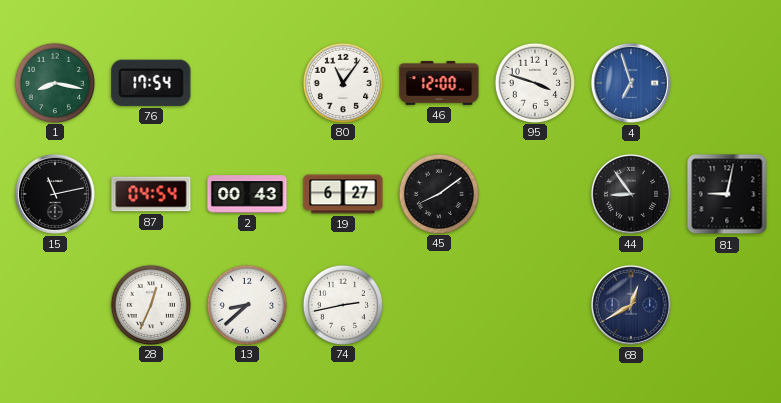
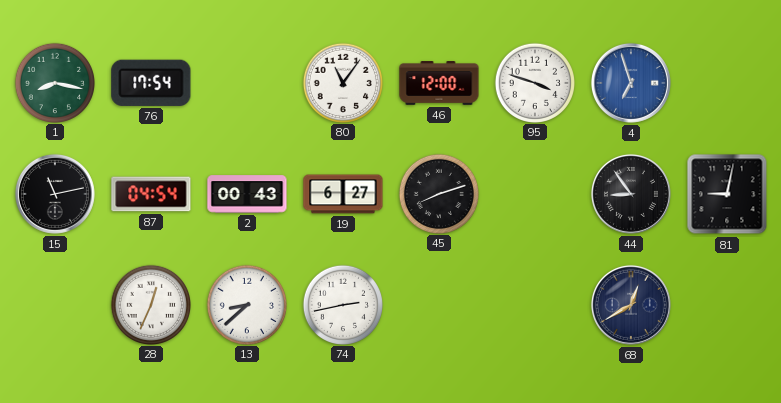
45: 8:09 -> 8:12 (438, 193)
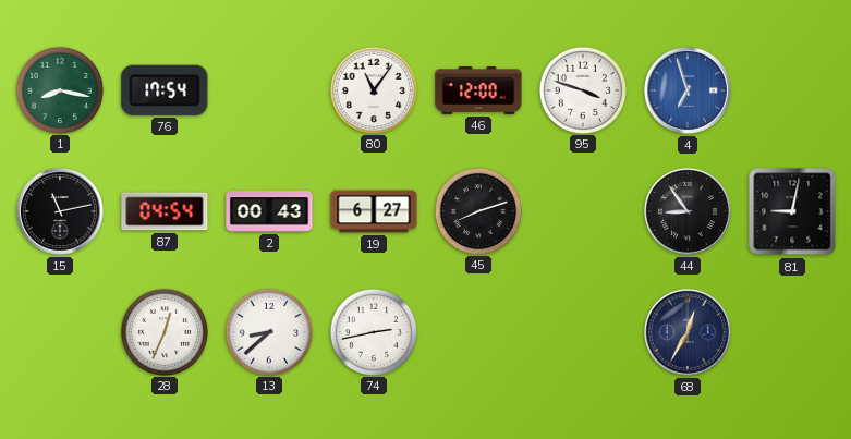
68: 12:40 -> 12:35 (688, 332)
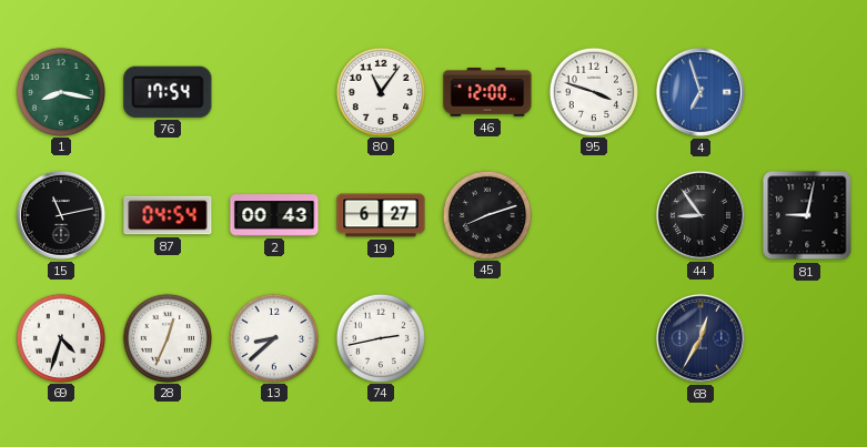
69: none -> 4:33 (60, 337)
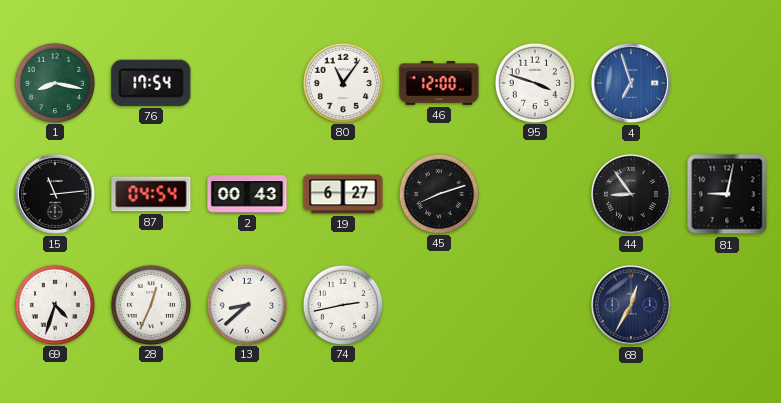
15: 11:13 -> 11:14 (55, 194)
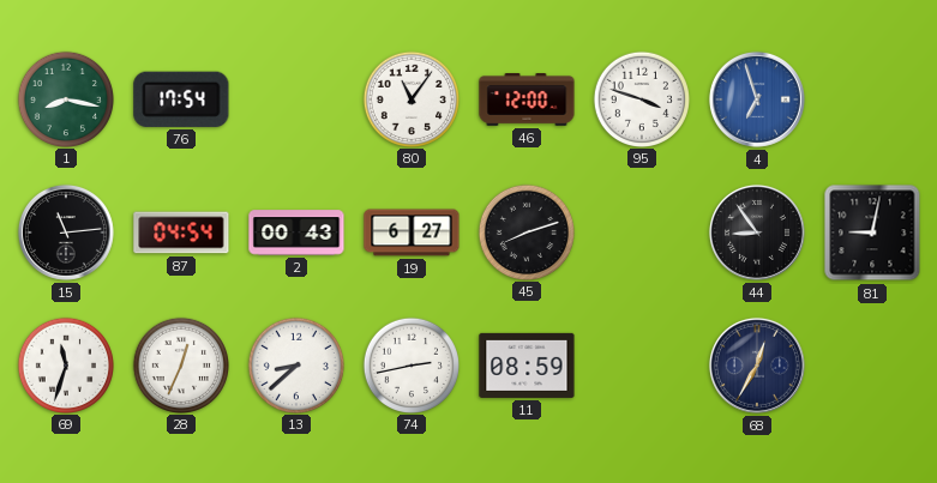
69: 4:33 -> 11:33 (65, 364)
11: none -> 08:59 (527, 366)
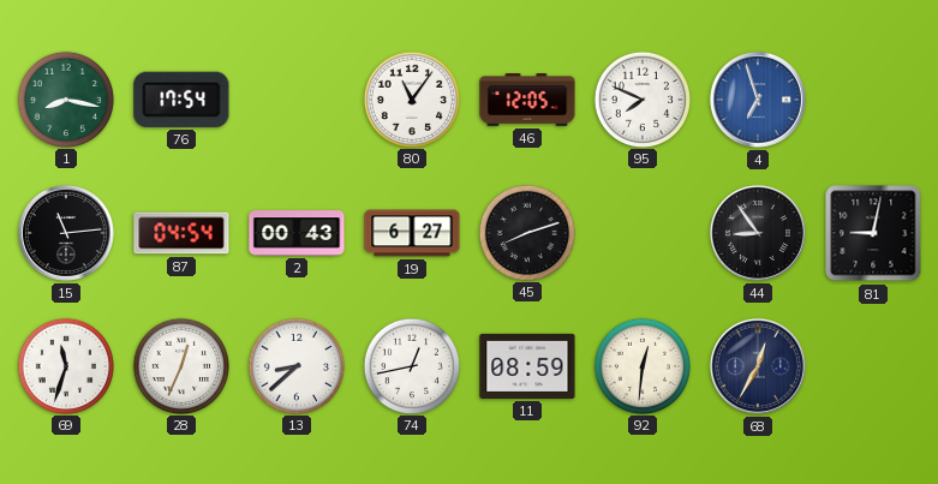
46: 12:00 -> 12:05 (527, 100)
95: 3:48 -> 7:49 (641, 98)
74: 2:43 -> 12:43 (411, 365)
92: none -> 12:31 (641, 365)
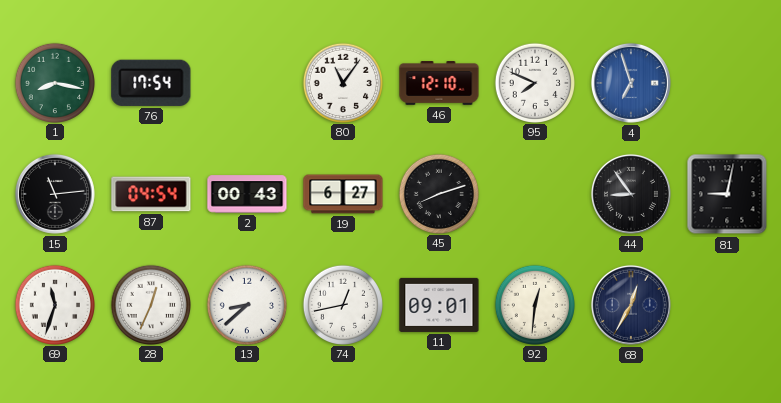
46: 12:05 -> 12:10 (439, 83)
11: 08:59 -> 09:01 (439, 305)
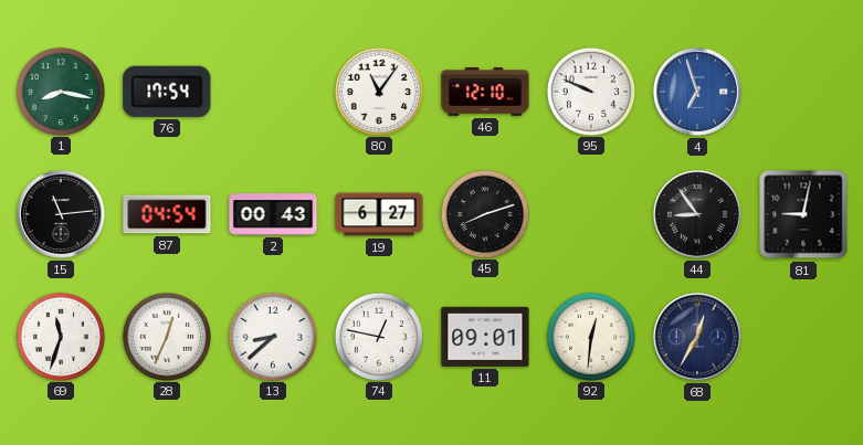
95: 7:49 -> 9:49 (590, 91)
74: 12:43 -> 12:47 (378, 336)
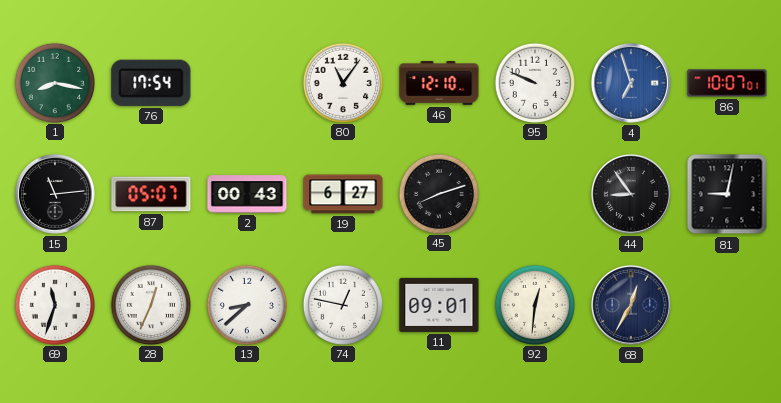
86: none -> 10:07 (727, 83)
87: 04:54 -> 05:07 (151, 194)
